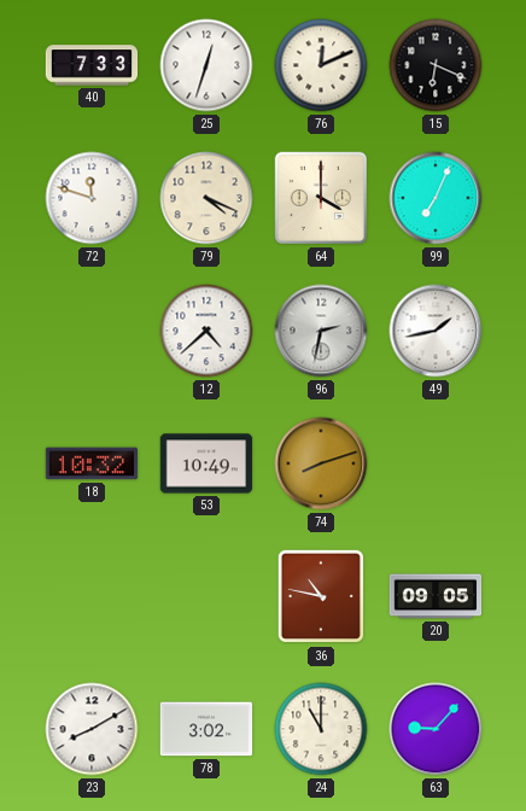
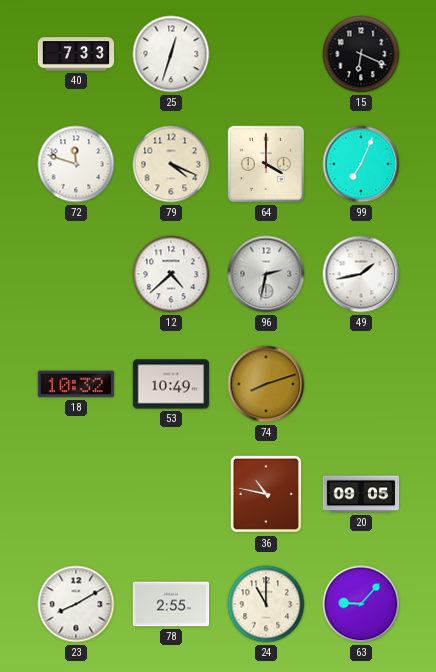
76: 12:11 -> none (321, 65)
78: 3:02 -> 2:55 (171, 604)
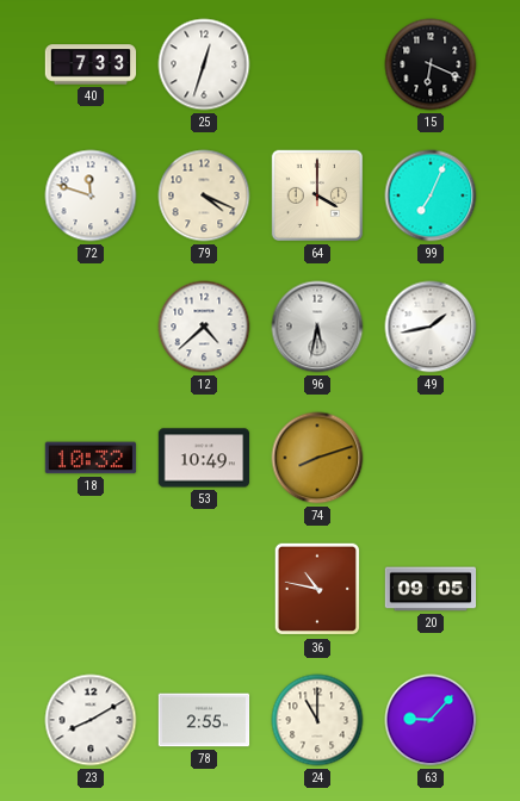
96: 2:32 -> 5:32 (317, 327)
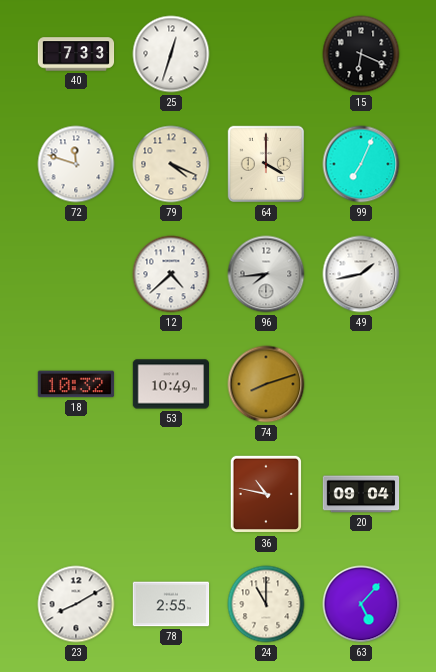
96: 5:32 -> 7:44 (266, 274)
20: 09:05 -> 09:04 (361, 494)
63: 9:07 -> 5:07 (361, 604)
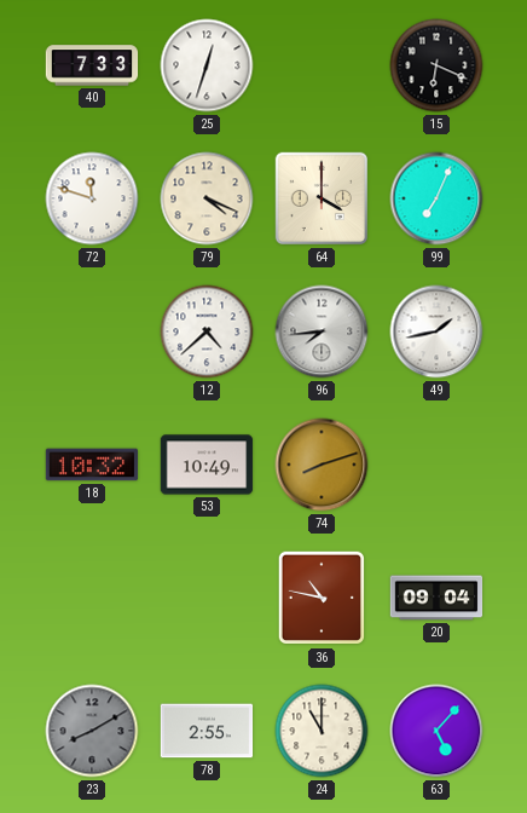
23 dial: white -> grey (92, 731)
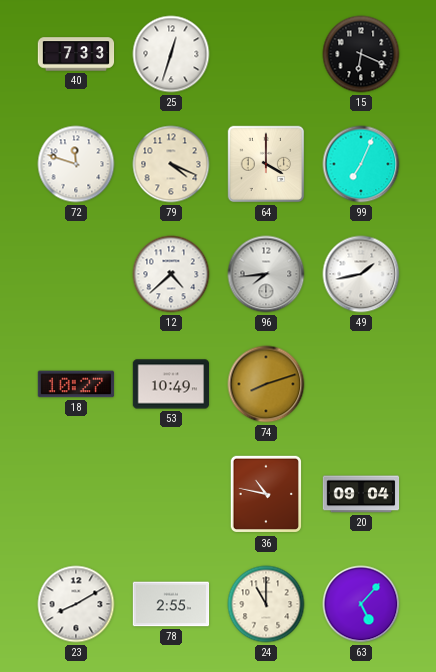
18: 10:32 -> 10:27 (76, 384)
23 dial: grey -> white (76, 604)
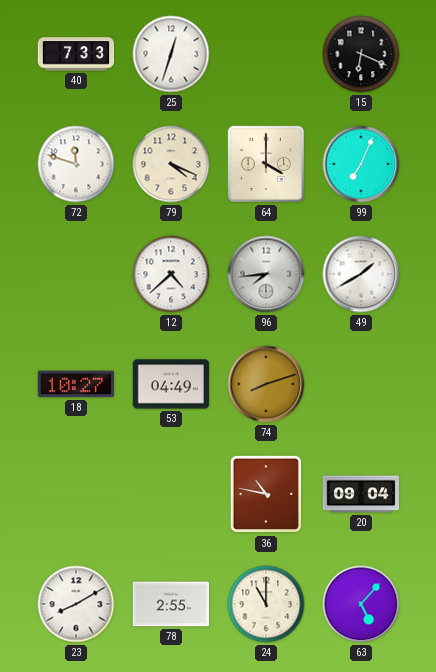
49: 1:43 -> 1:40 (361, 274)
53: 10:49 -> 04:49 (171, 384)
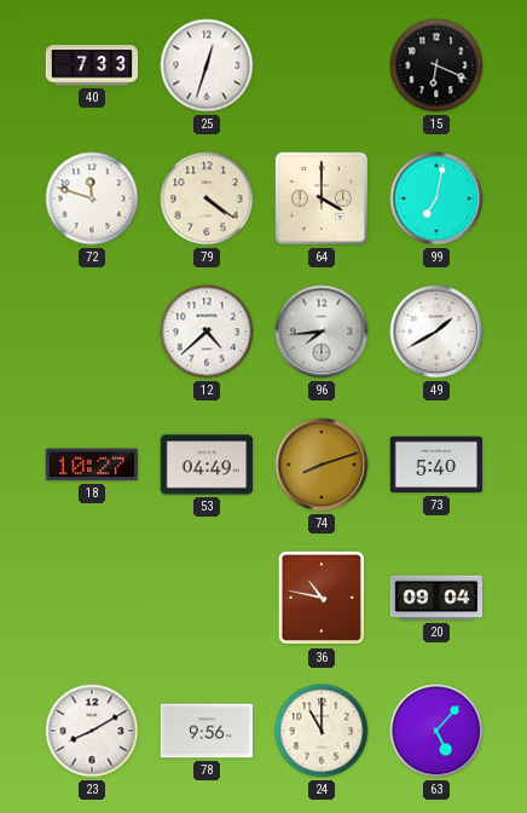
79: 4:19 -> 4:21 (207, 198)
99: 7:04 -> 7:02 (436, 198)
73: none -> 5:40 (436, 465)
78: 2:55 -> 9:56 (207, 731)
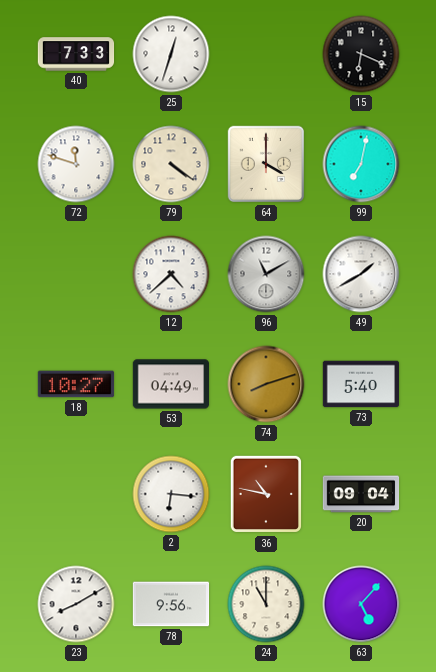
96: 7:44 -> 11:10 (266, 274)
2: none -> 6:16 (171, 494)
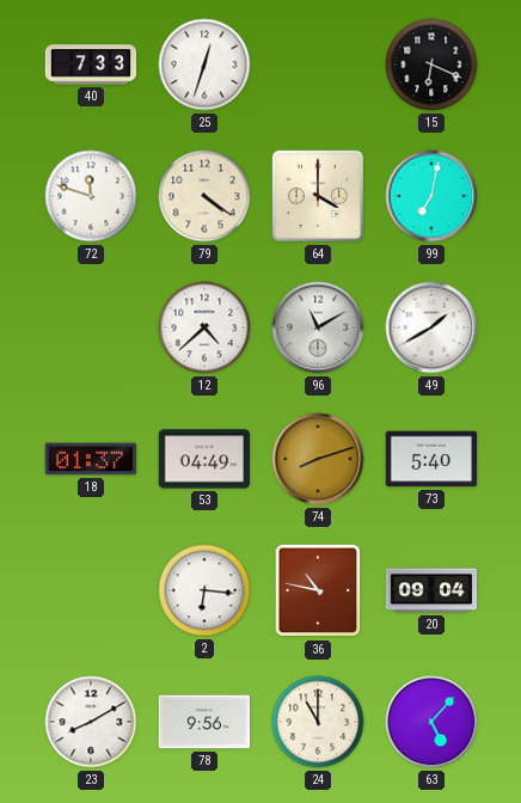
18: 10:27 -> 01:37 (91, 459)
